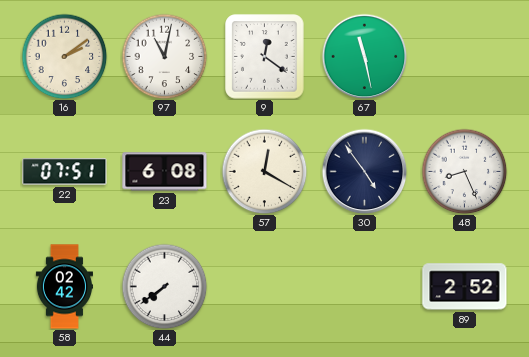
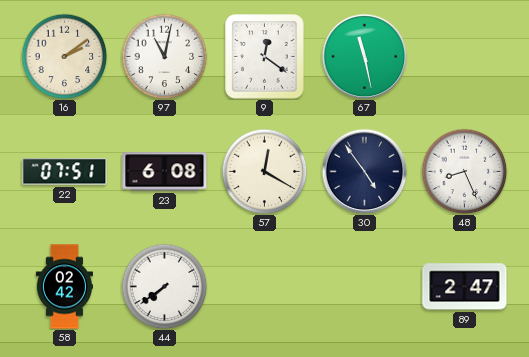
89: 2:52 -> 2:47 (465, 287)
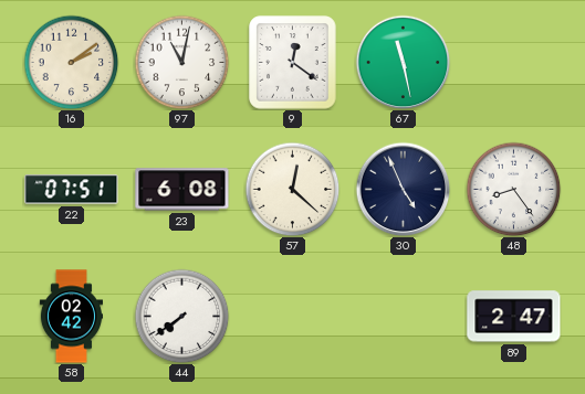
57: 12:20 -> 12:22 (292, 189)
30: 4:54 -> 4:56 (403, 189)
48: 8:26 -> 8:24 (513, 189)
